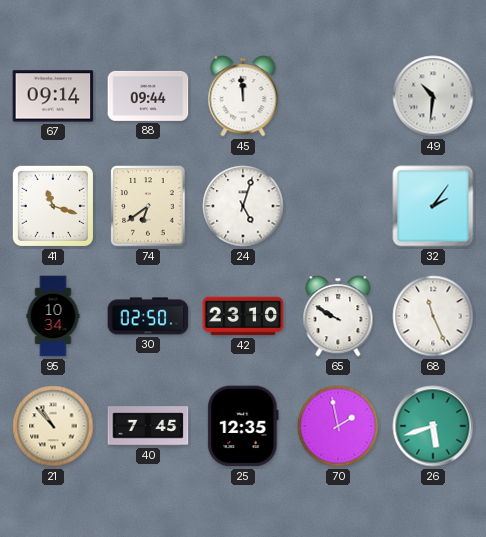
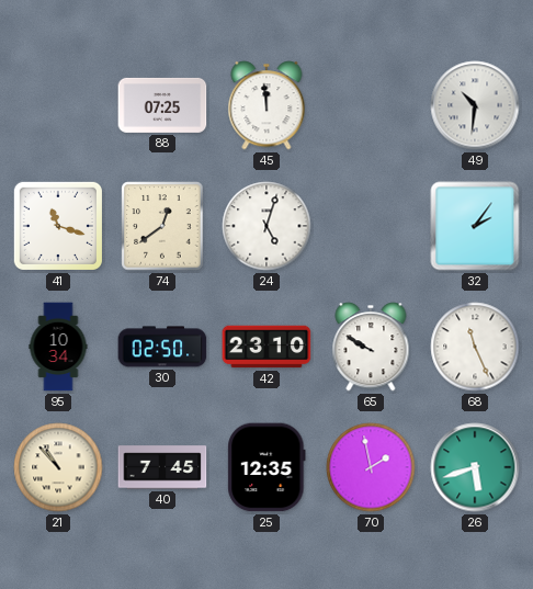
67: 09:14 -> none (53, 96)
88: 09:44 -> 07:25 (162, 105)
74: 6:39 -> 12:39 (162, 226)
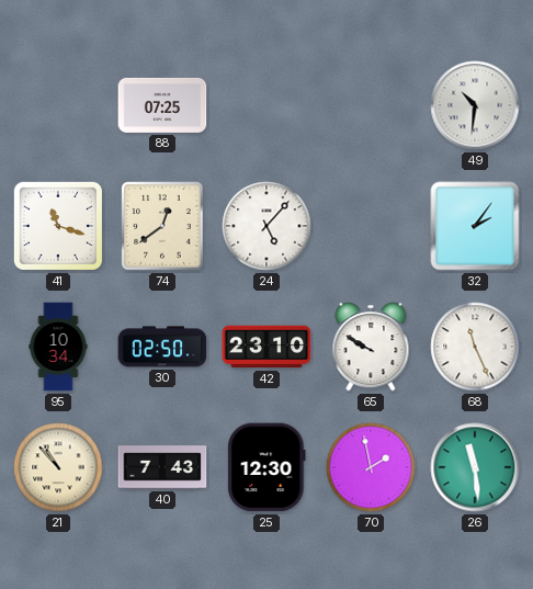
45: 11:59 -> none (266, 105)
24: 5:03 -> 5:07 (266, 226)
40: 7:45 -> 7:43 (162, 467)
25: 12:35 -> 12:30 (266, 467)
26: 5:42 -> 11:29 (475, 467)
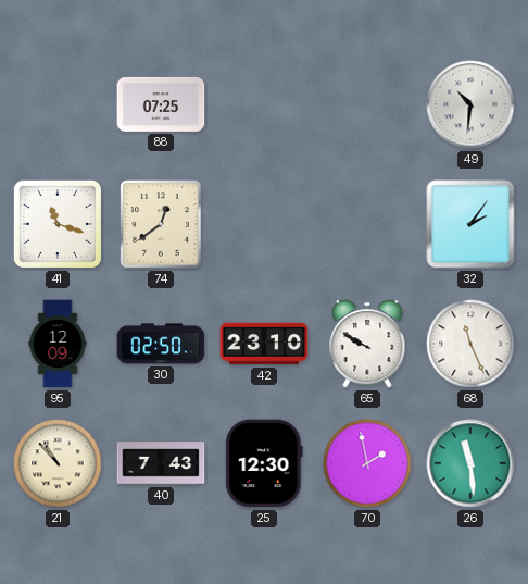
24: 5:07 -> none (266, 226)
95: 10:34 -> 12:09 (58, 344)
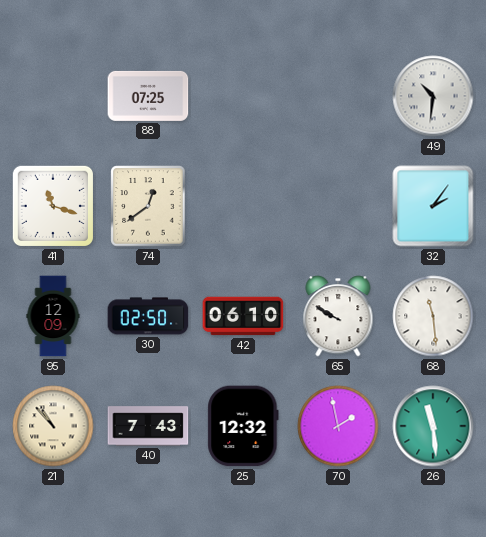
42: 23:10 -> 06:10 (243, 316)
68: 11:26 -> 11:29 (433, 316)
25: 12:30 -> 12:32 (243, 426)
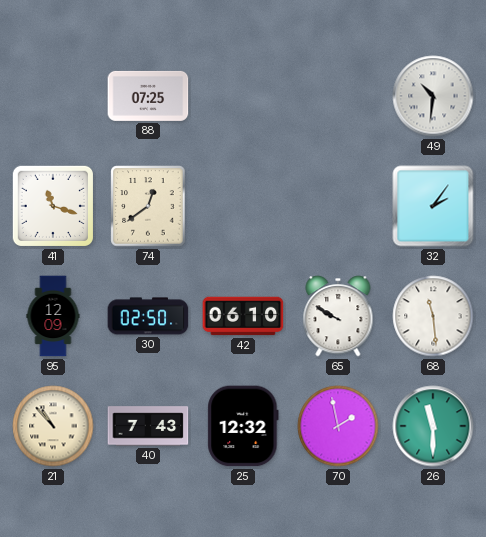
26: 11:29 -> 11:30 (433, 426)
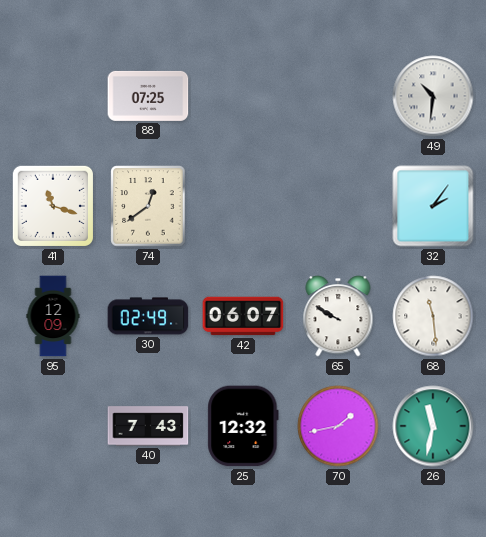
30: 02:50 -> 02:49 (148, 316)
42: 06:10 -> 06:07 (243, 316)
21: 10:53 -> none (53, 426)
70: 1:58 -> 1:43 (338, 426)
26: 11:30 -> 11:32 (433, 426)
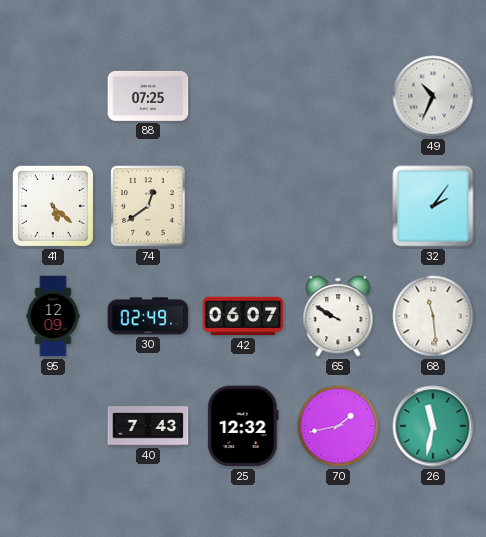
49: 10:31 -> 10:34 (433, 96)
41: 11:18 -> 5:22 (53, 206)
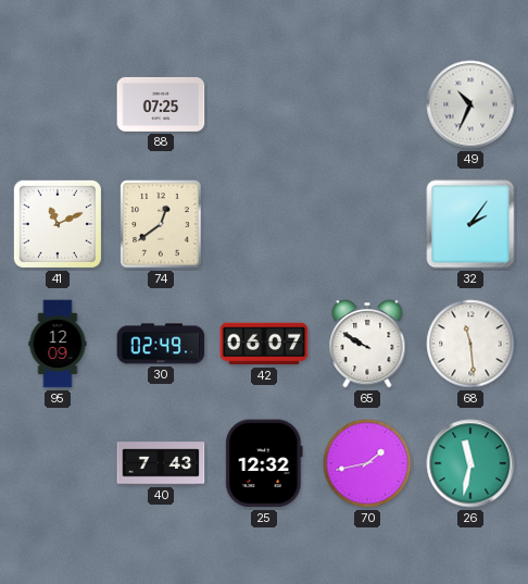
41: 5:22 -> 11:11 (58, 224)
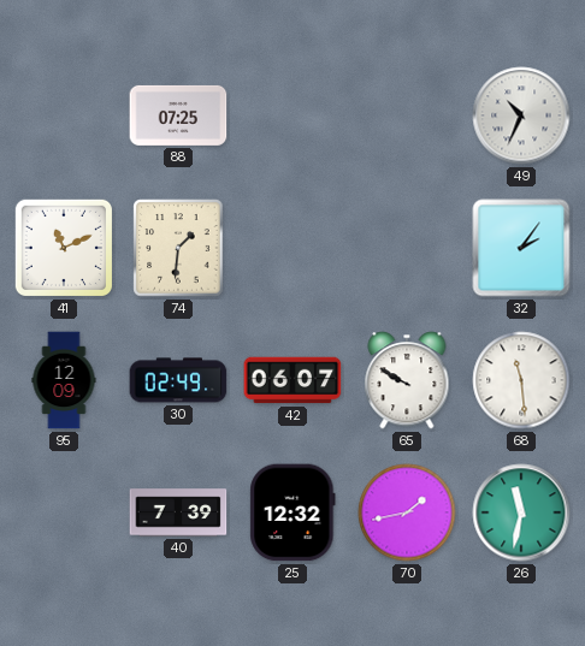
74: 12:39 -> 1:31 (178, 248)
40: 7:43 -> 7:39 (178, 512)
